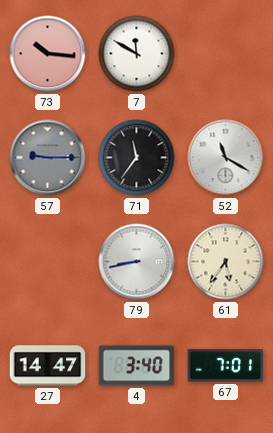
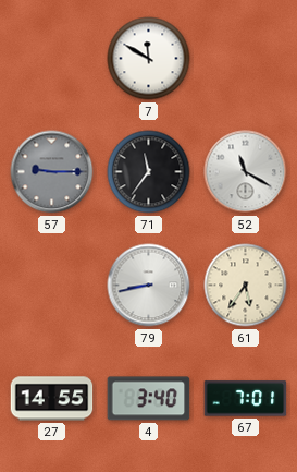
73: 10:16 -> none (48, 54)
27: 14:47 -> 14:55 (52, 399)
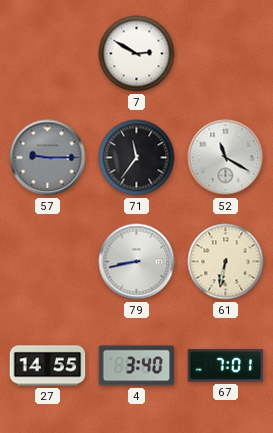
7: 11:50 -> 2:50 (137, 54)
61: 5:36 -> 6:32 (226, 262)
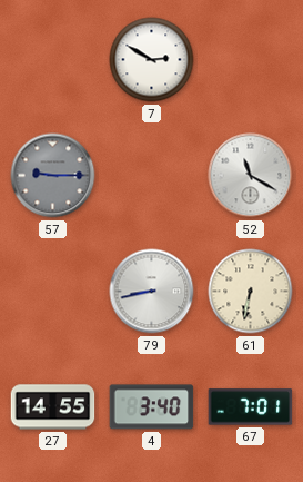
71: 11:36 -> none (137, 158)
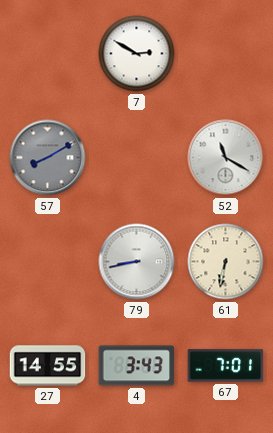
57: 9:15 -> 8:10 (48, 158)
4: 3:40 -> 3:43 (137, 366)
